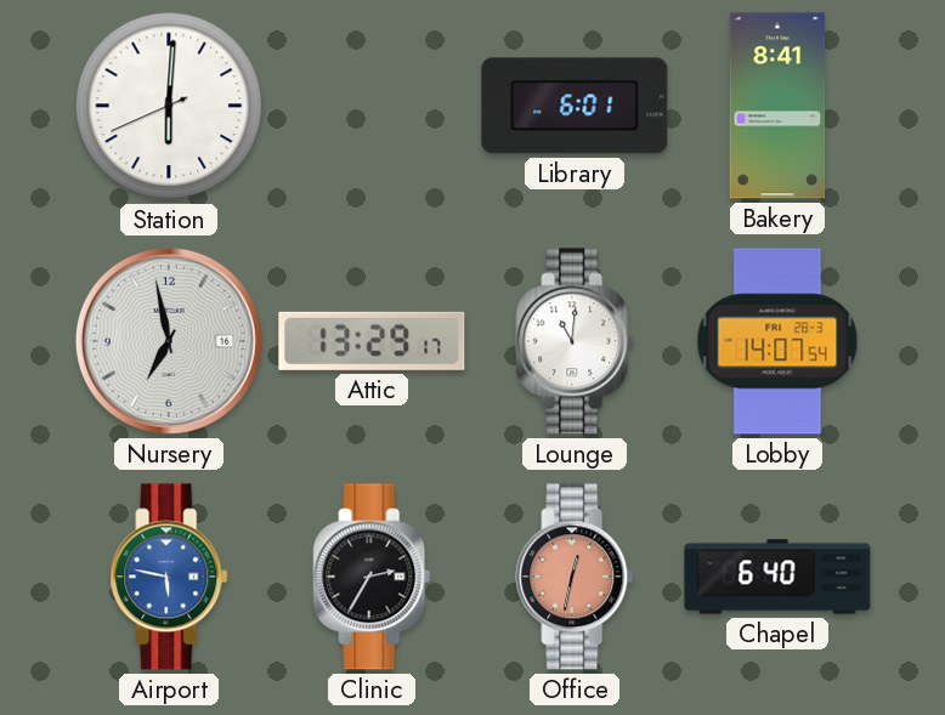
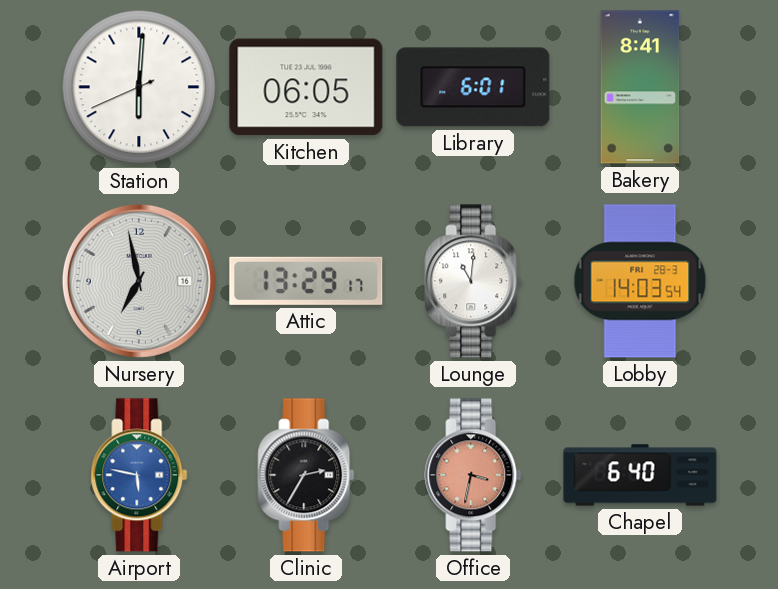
Kitchen: none -> 06:05 (306, 87)
Lobby: 14:07 -> 14:03 (640, 281)
Office: 12:32 -> 3:32 (473, 475)
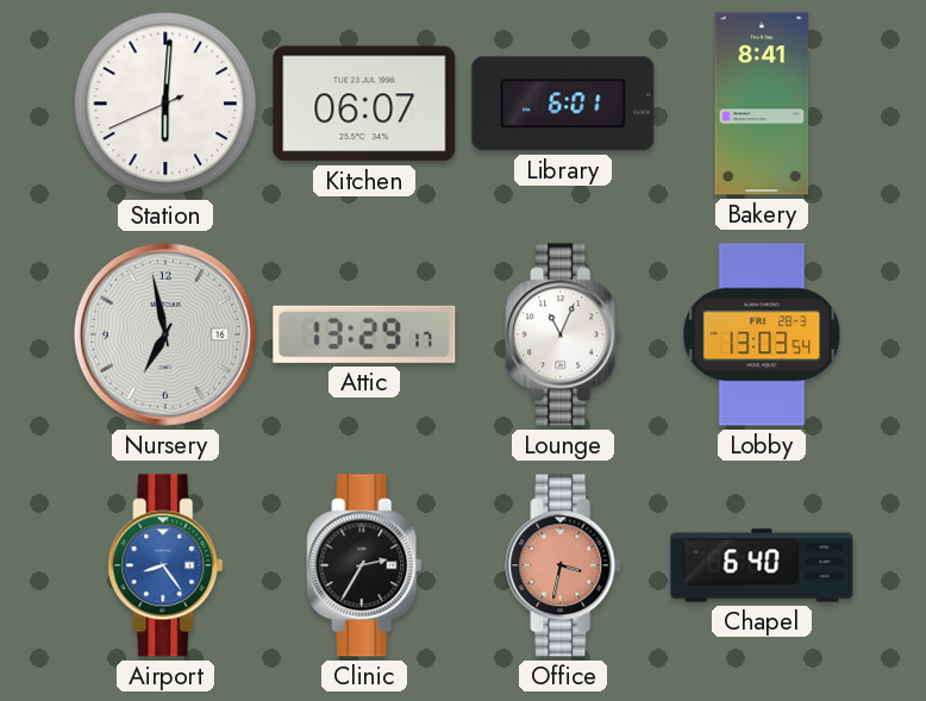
Kitchen: 06:05 -> 06:07 (364, 104)
Lounge: 11:01 -> 11:04 (563, 334)
Lobby: 14:03 -> 13:03 (762, 334)
Airport: 5:47 -> 8:24 (165, 565)
